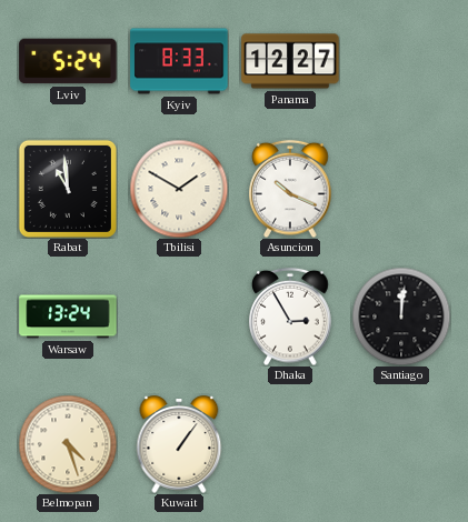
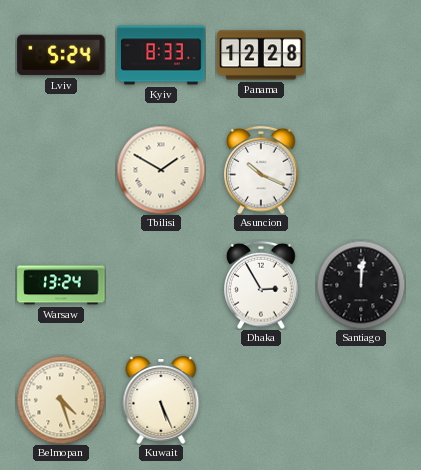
Panama: 12:27 -> 12:28 (261, 55)
Rabat: 10:59 -> none (68, 189)
Kuwait: 1:06 -> 5:26 (161, 400)
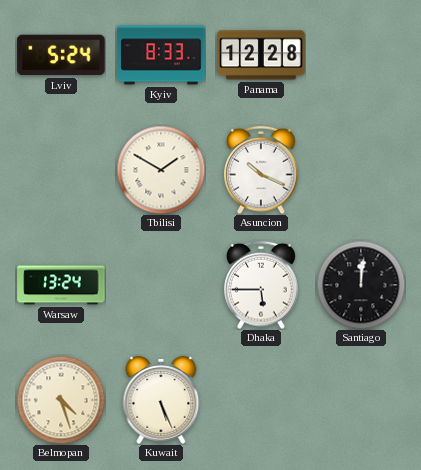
Dhaka: 2:55 -> 5:45 (261, 285)
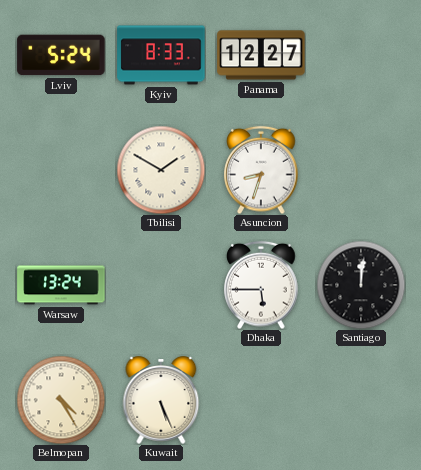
Panama: 12:28 -> 12:27 (261, 55)
Asuncion: 10:19 -> 8:33 (261, 170)
Belmopan: 4:27 -> 4:25 (61, 400)
